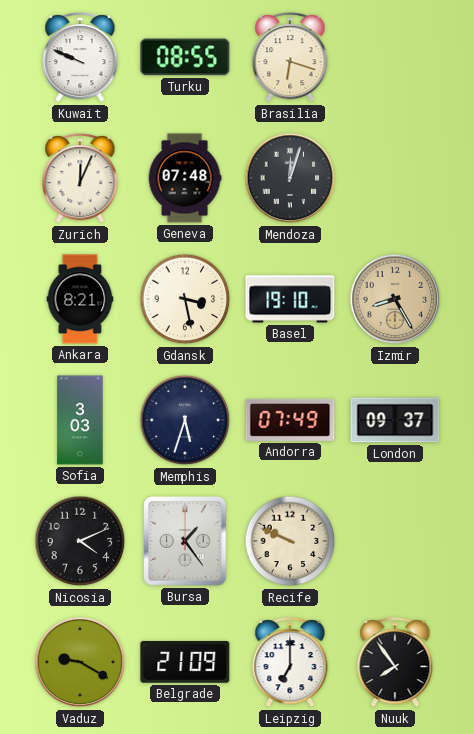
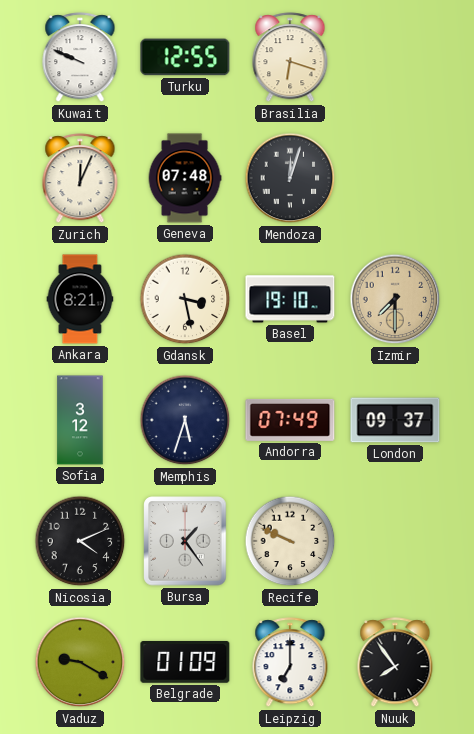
Turku: 08:55 -> 12:55 (185, 57)
Izmir: 8:25 -> 7:30 (395, 299)
Sofia: 3:03 -> 3:12 (80, 420)
Belgrade: 21:09 -> 01:09 (185, 662)
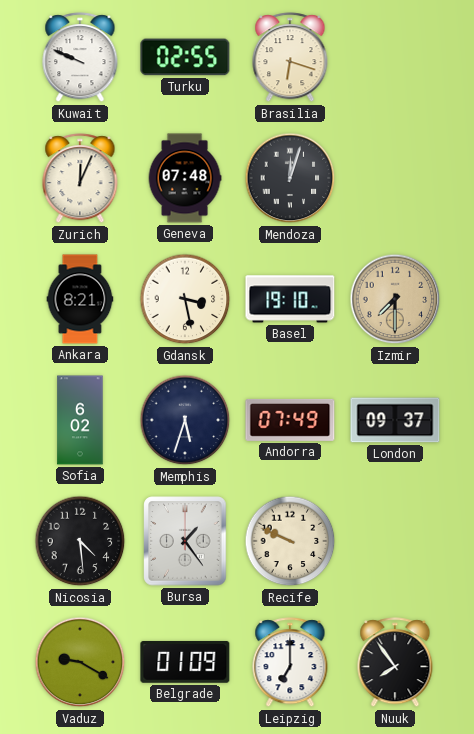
Turku: 12:55 -> 02:55 (185, 57)
Sofia: 3:12 -> 6:02 (80, 420)
Nicosia: 4:11 -> 4:29 (80, 541)
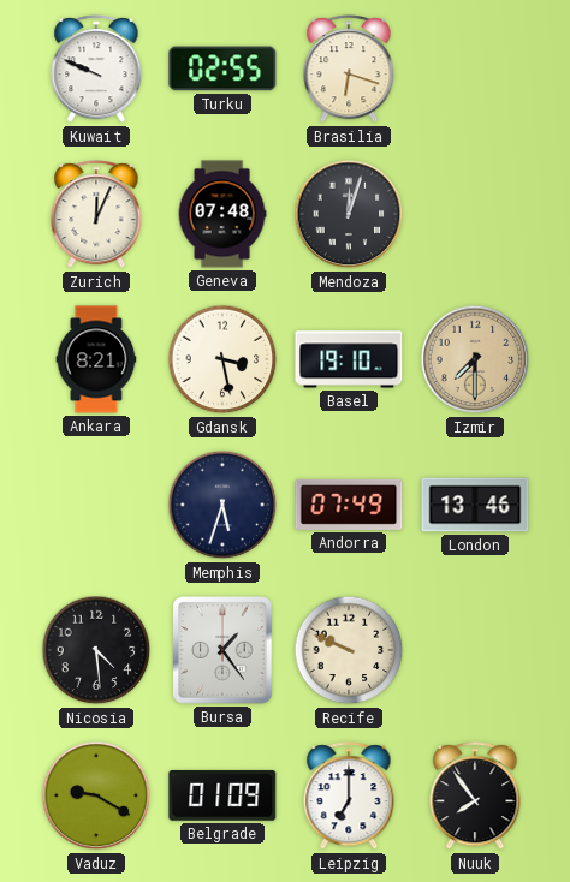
Sofia: 6:02 -> none (80, 420)
London: 09:37 -> 13:46 (475, 505)
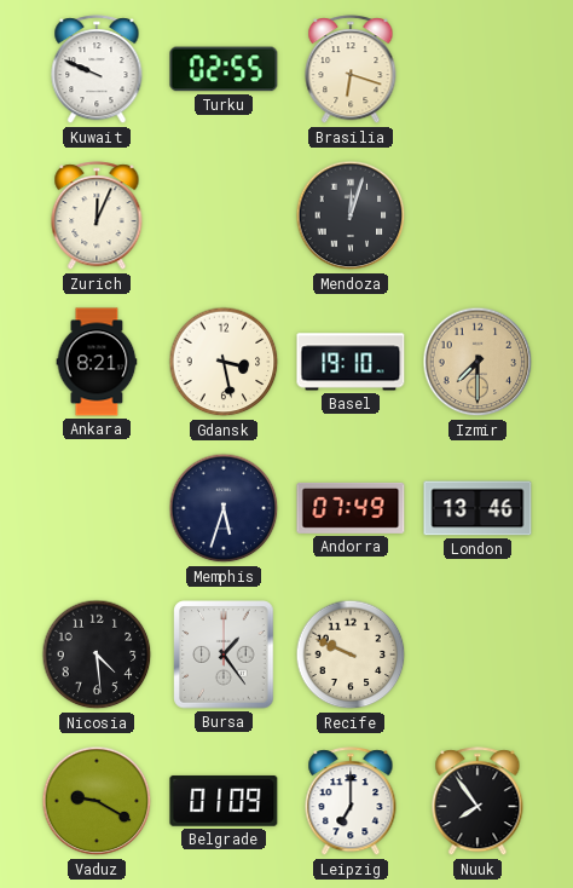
Geneva: 07:48 -> none (222, 214)
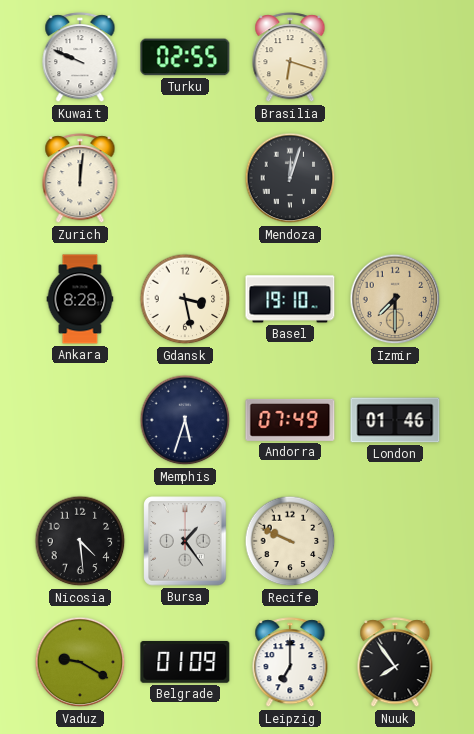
Zurich: 12:04 -> 12:01 (80, 179)
Ankara: 8:21 -> 8:28 (80, 299)
London: 13:46 -> 01:46 (395, 420)
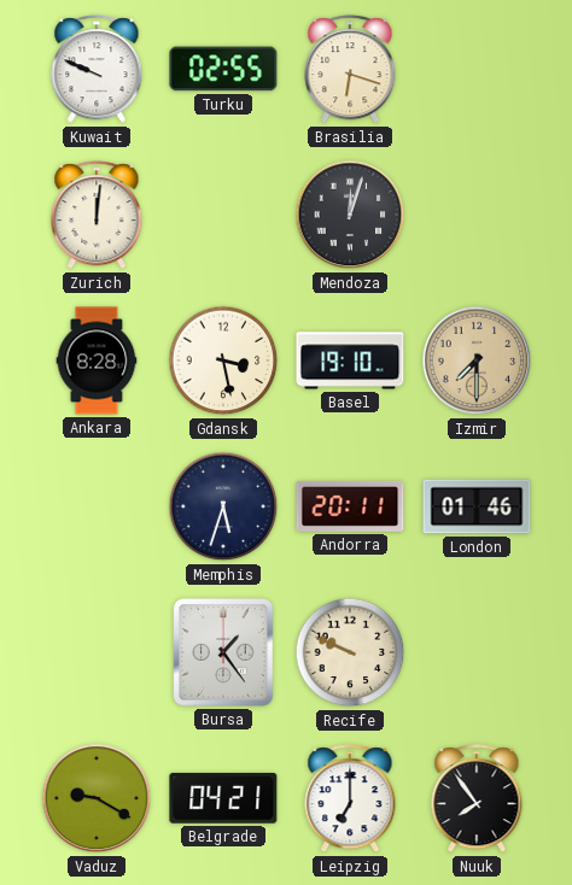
Andorra: 07:49 -> 20:11 (350, 506)
Nicosia: 4:29 -> none (80, 541)
Belgrade: 01:09 -> 04:21 (223, 798)
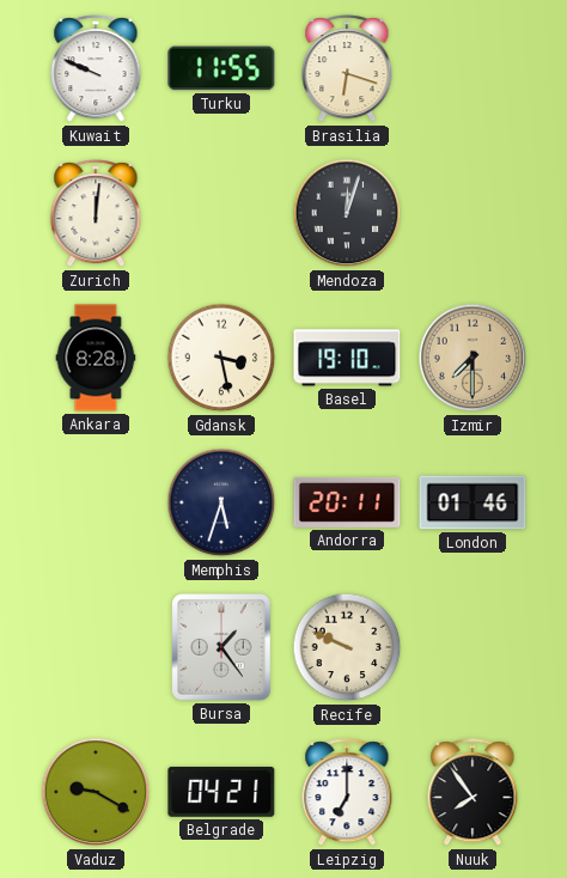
Turku: 02:55 -> 11:55 (221, 68)
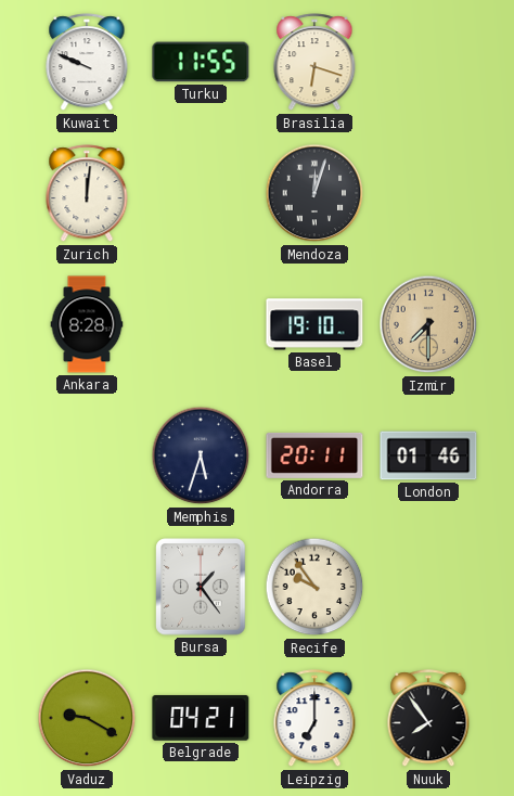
Gdansk: 3:28 -> none (221, 358)
Recife: 9:49 -> 9:54 (314, 587)
